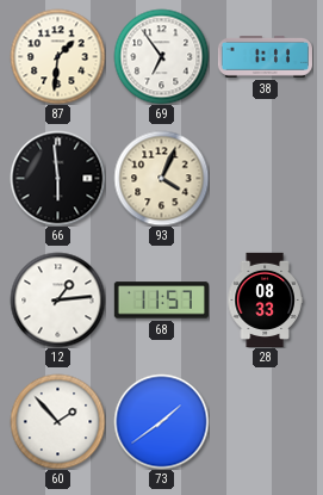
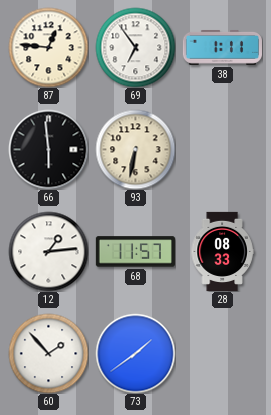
87: 1:31 -> 12:46 (48, 47)
93: 4:04 -> 6:32 (135, 149)
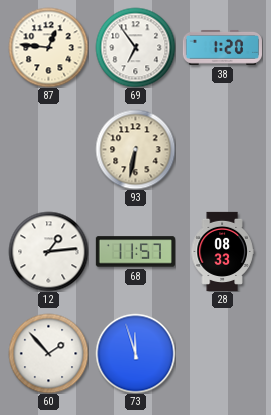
38: 1:11 -> 1:20 (222, 47)
66: 5:59 -> none (48, 149)
73: 1:39 -> 11:57 (135, 353)
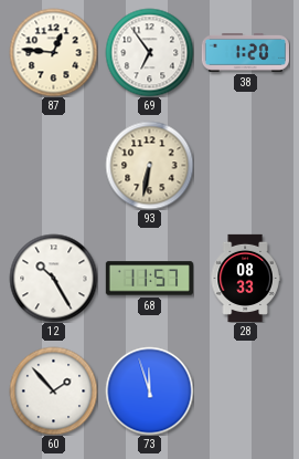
12: 1:14 -> 10:25 (53, 278)
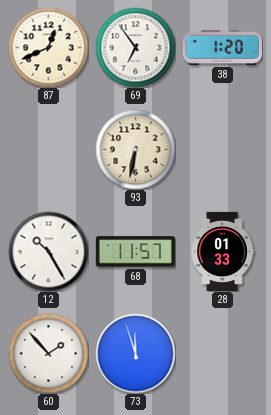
87: 12:46 -> 12:41 (48, 47)
28: 08:33 -> 01:33 (222, 251)
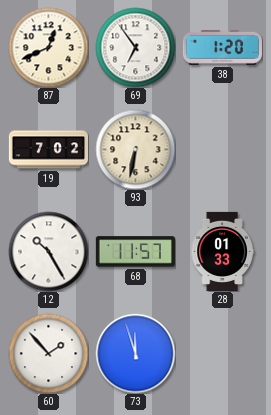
19: none -> 7:02 (48, 150)
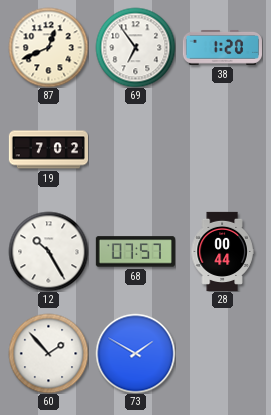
93: 6:32 -> none (135, 149)
68: 11:57 -> 07:57 (135, 252)
28: 01:33 -> 00:44 (222, 251)
73: 11:57 -> 1:50 (135, 353)
